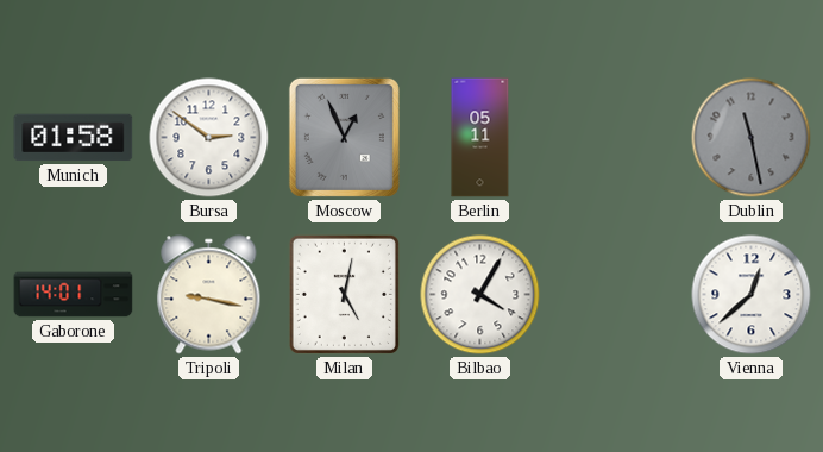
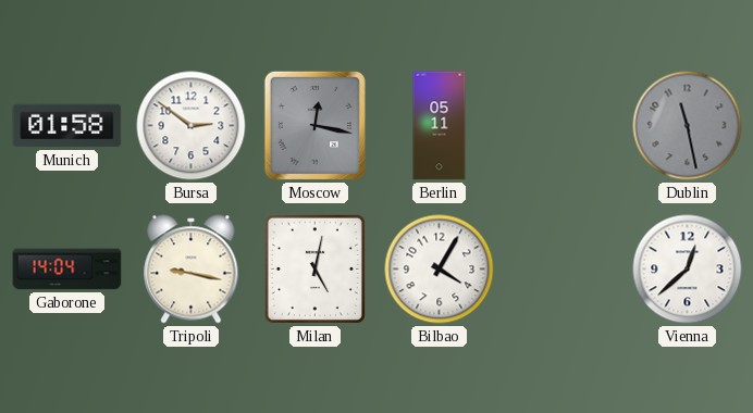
Moscow: 12:56 -> 12:17 (314, 125)
Gaborone: 14:01 -> 14:04 (67, 270)
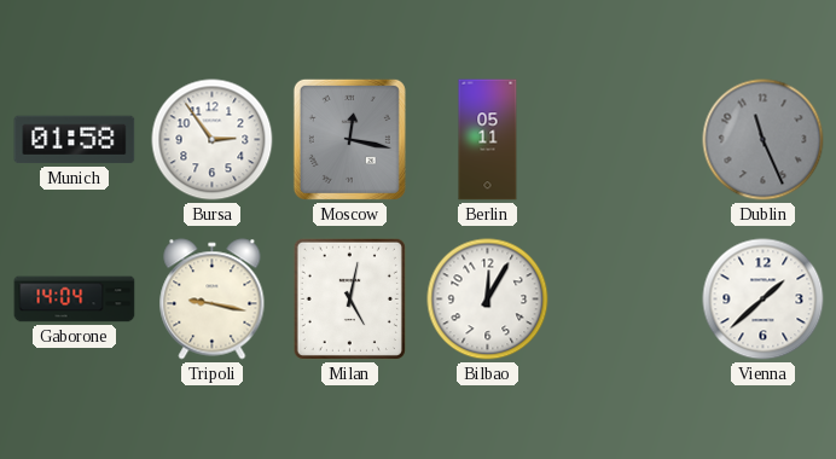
Bursa: 2:51 -> 2:54 (213, 140)
Dublin: 11:28 -> 11:26 (764, 140)
Bilbao: 4:05 -> 12:05 (488, 300)
Vienna: 12:38 -> 1:38 (764, 300)
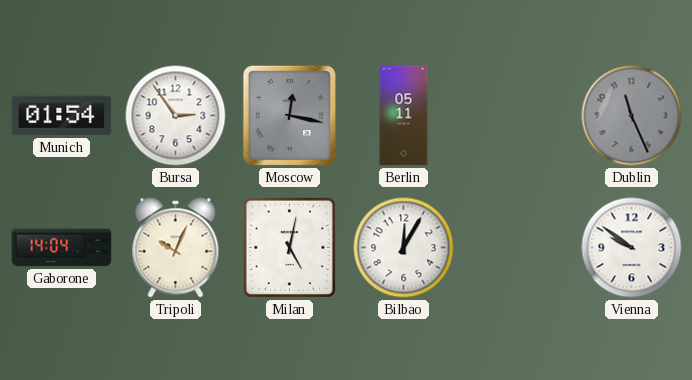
Munich: 01:58 -> 01:54 (62, 116)
Tripoli: 9:17 -> 10:04 (176, 248)
Vienna: 1:38 -> 9:51 (632, 248)
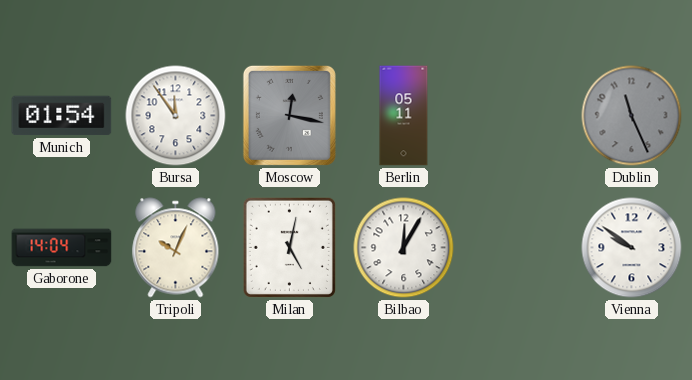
Bursa: 2:54 -> 11:54 (176, 116)
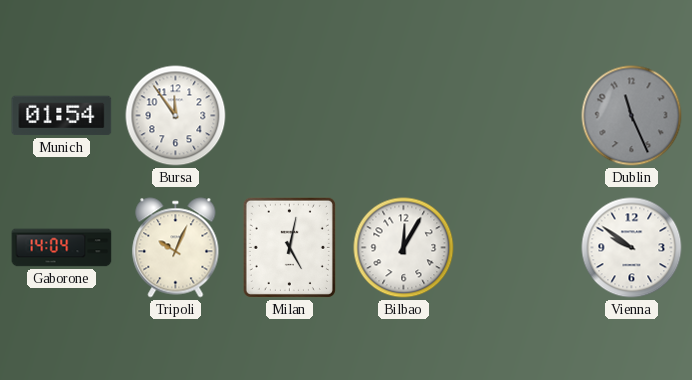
Moscow: 12:17 -> none (289, 115)
Berlin: 05:11 -> none (404, 116)
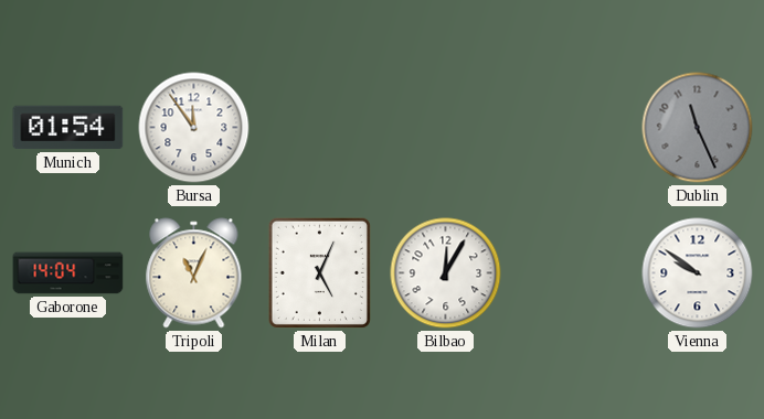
Tripoli: 10:04 -> 11:04 (194, 273)
Milan: 5:02 -> 5:04 (319, 272)
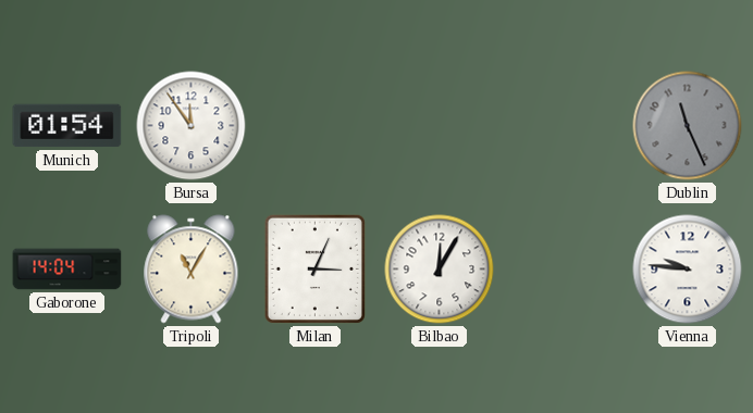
Tripoli: 11:04 -> 11:05 (192, 270)
Milan: 5:04 -> 3:04 (314, 268)
Vienna: 9:51 -> 9:46 (688, 270)
